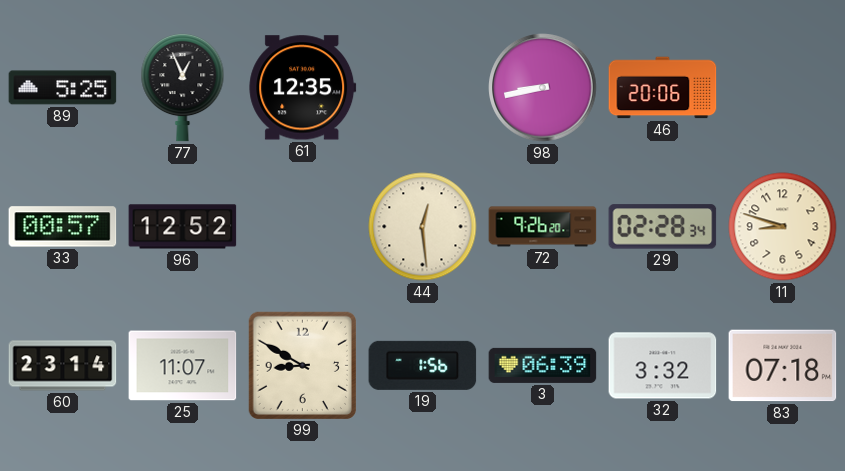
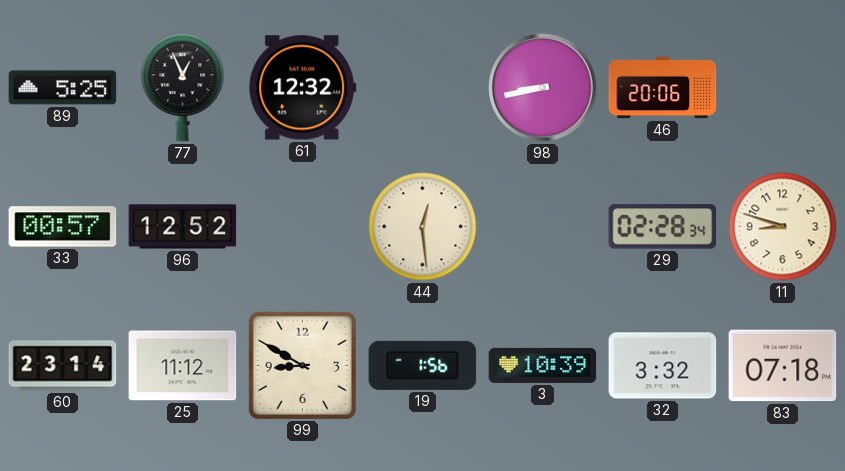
61: 12:35 -> 12:32 (303, 88)
72: 9:26 -> none (543, 227)
25: 11:07 -> 11:12 (183, 366)
3: 06:39 -> 10:39 (543, 365)
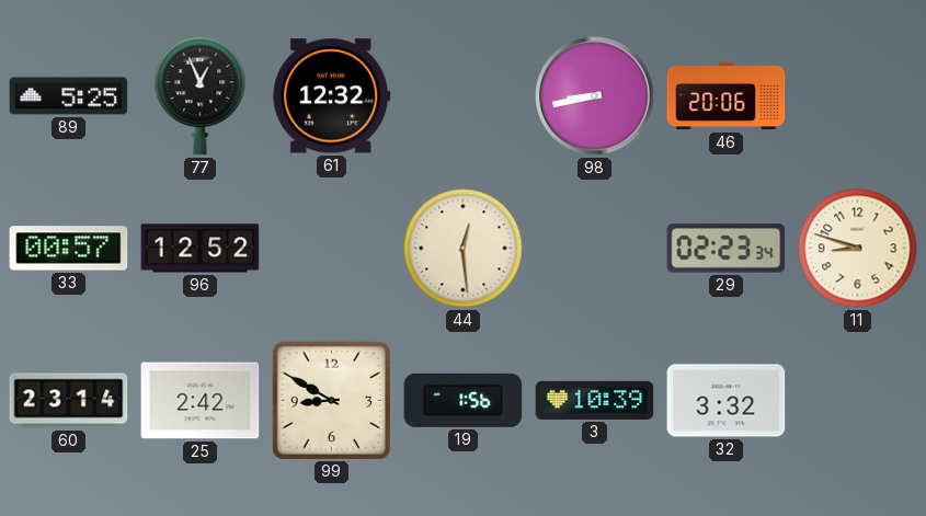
29: 02:28 -> 02:23 (727, 249)
25: 11:12 -> 2:42 (201, 401)
83: 07:18 -> none (783, 366)
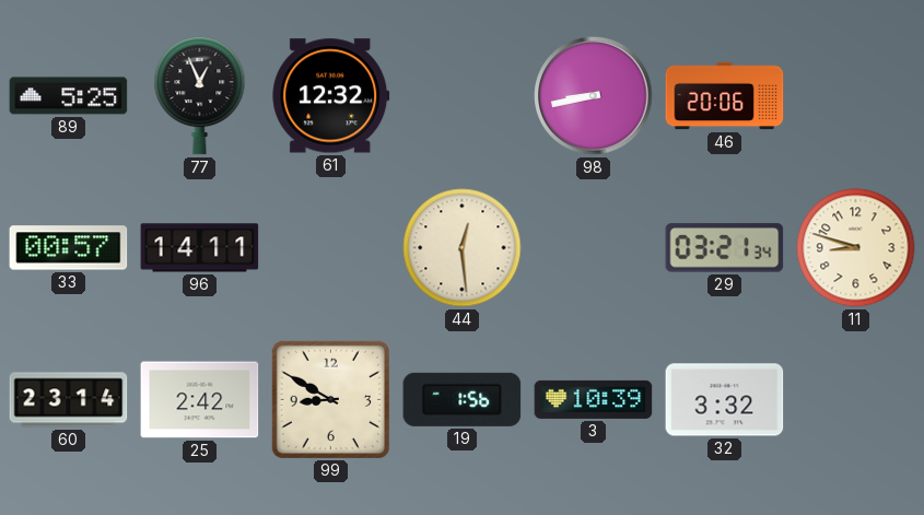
96: 12:52 -> 14:11 (200, 248)
29: 02:23 -> 03:21 (725, 248)
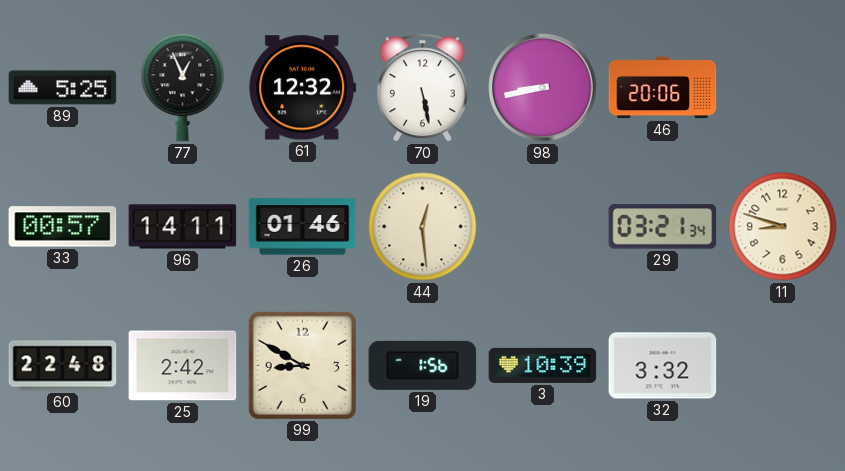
70: none -> 5:28 (422, 88)
26: none -> 01:46 (303, 227)
60: 23:14 -> 22:48 (63, 366)
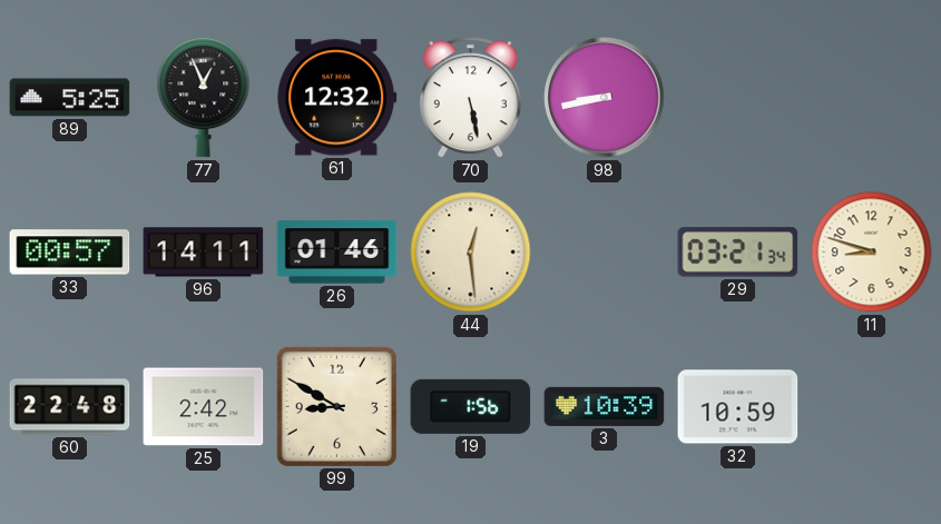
46: 20:06 -> none (663, 88)
32: 3:32 -> 10:59 (738, 407)
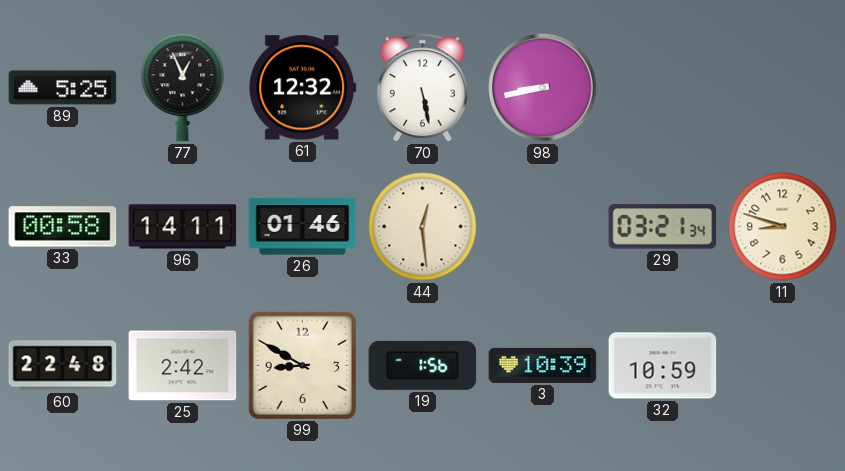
33: 00:57 -> 00:58 (63, 227)
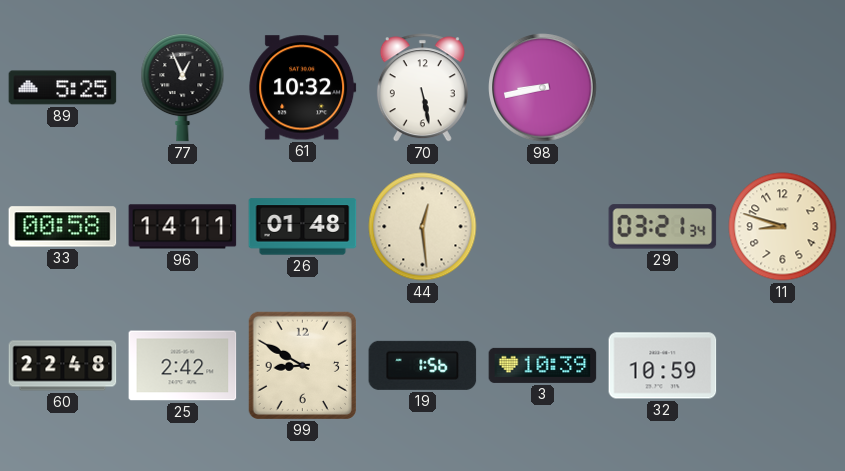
61: 12:32 -> 10:32 (303, 88)
26: 01:46 -> 01:48 (303, 227)
